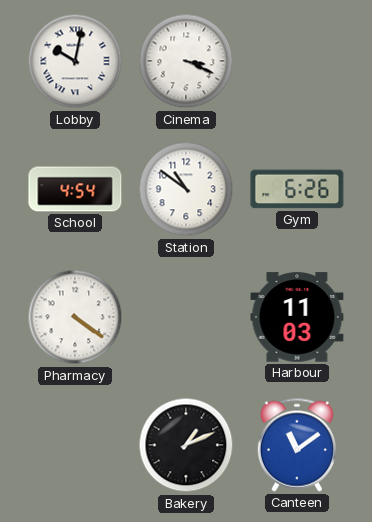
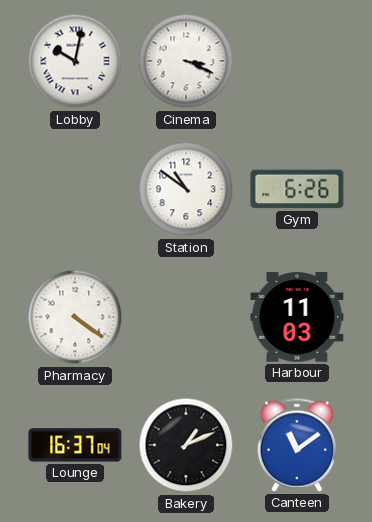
School: 4:54 -> none (75, 189)
Lounge: none -> 16:37 (75, 445)
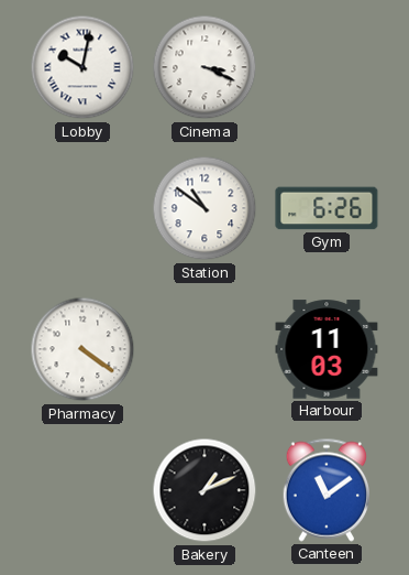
Lounge: 16:37 -> none (75, 445)
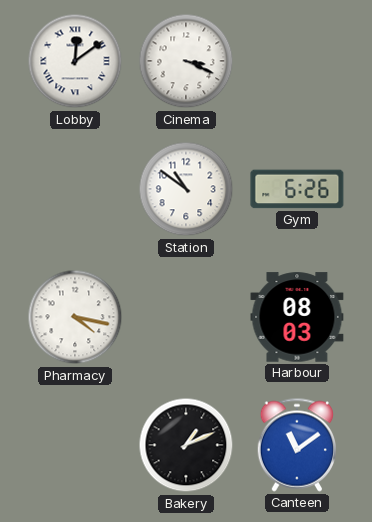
Lobby: 10:02 -> 12:09 (75, 61)
Pharmacy: 4:21 -> 4:17 (75, 317)
Harbour: 11:03 -> 08:03 (297, 317)
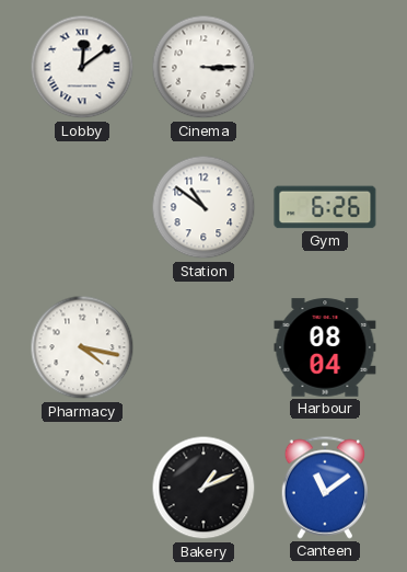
Cinema: 3:19 -> 3:15 (203, 67)
Harbour: 08:03 -> 08:04 (325, 347)
